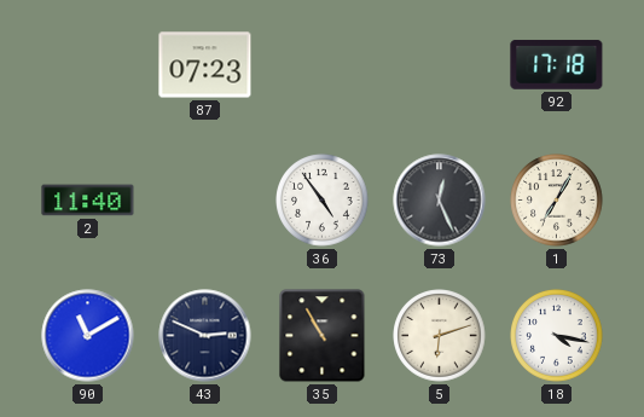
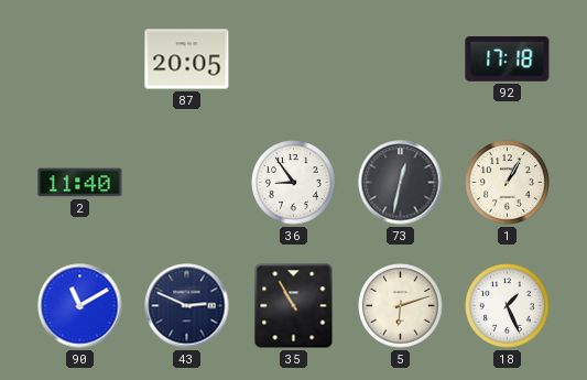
87: 07:23 -> 20:05 (187, 59)
36: 4:54 -> 8:54 (294, 183)
73: 12:26 -> 12:32 (401, 183)
1: 7:05 -> 1:05 (508, 183)
18: 4:17 -> 1:26 (508, 306)
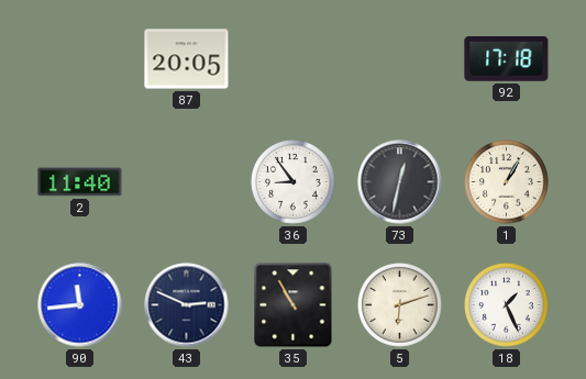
90: 11:10 -> 11:44 (80, 305)
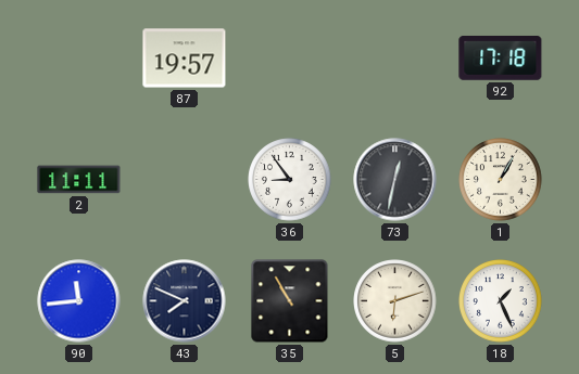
87: 20:05 -> 19:57 (185, 59)
2: 11:40 -> 11:11 (79, 180)
43: 2:49 -> 7:49 (185, 301)
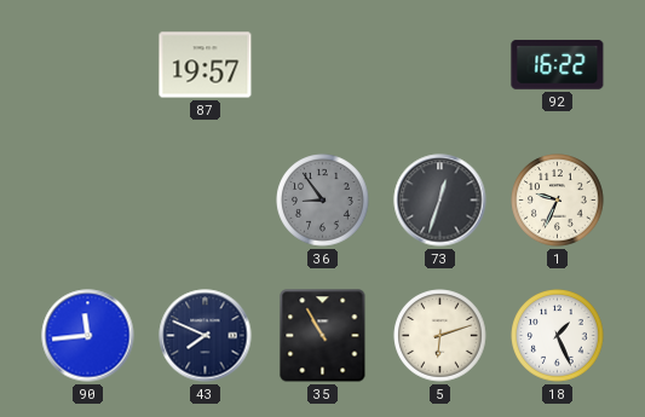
92: 17:18 -> 16:22 (558, 65)
2: 11:11 -> none (79, 180)
36 dial: white -> grey (323, 201)
73: 12:32 -> 12:33 (440, 201)
1: 1:05 -> 9:34 (558, 201)
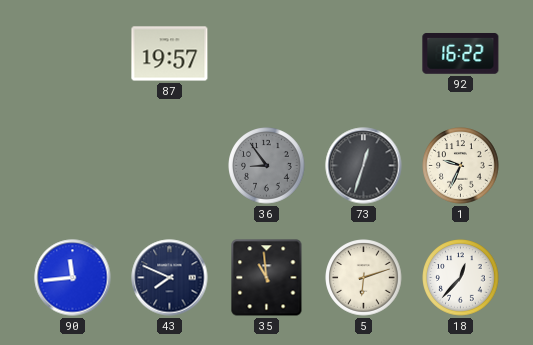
35: 10:55 -> 10:59 (267, 278)
18: 1:26 -> 12:37 (461, 278)
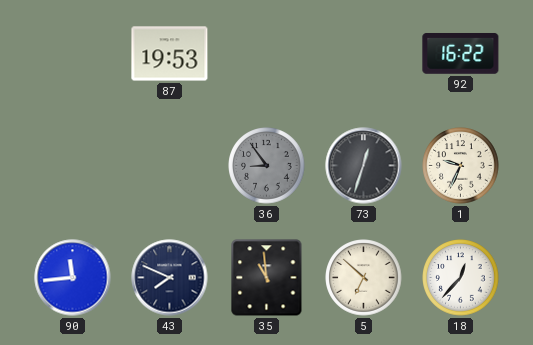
87: 19:57 -> 19:53 (170, 54)
5: 6:12 -> 6:52 (364, 278)
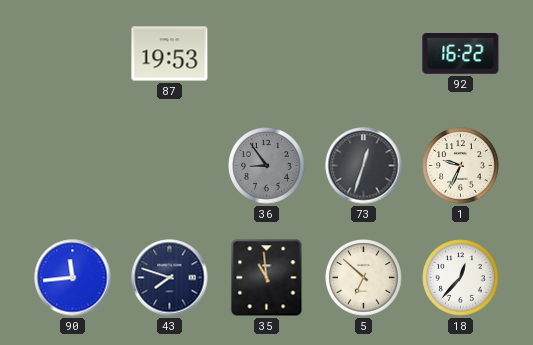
43: 7:49 -> 7:48 (170, 278)
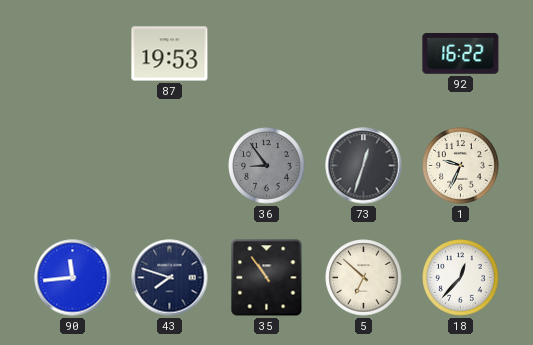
35: 10:59 -> 10:54 (267, 278)
